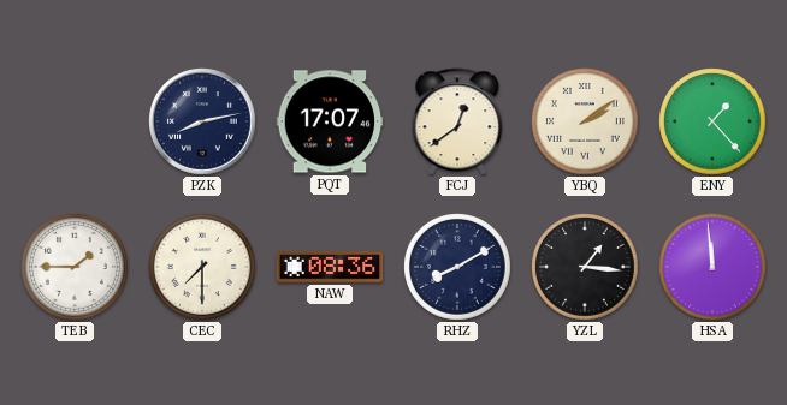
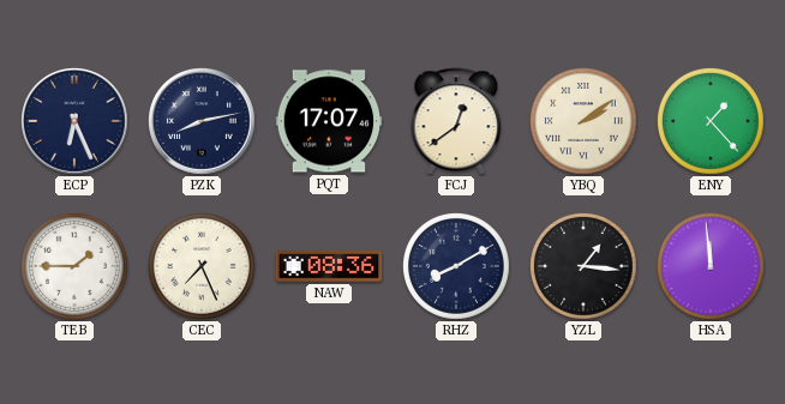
ECP: none -> 6:26 (76, 122)
CEC: 7:30 -> 7:26 (203, 267)
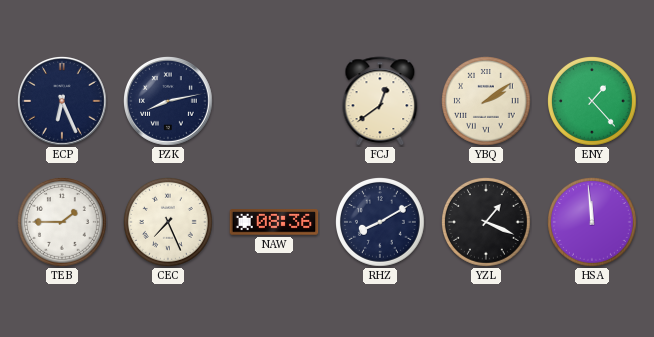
PQT: 17:07 -> none (329, 121)
YZL: 1:16 -> 1:19 (487, 223)
